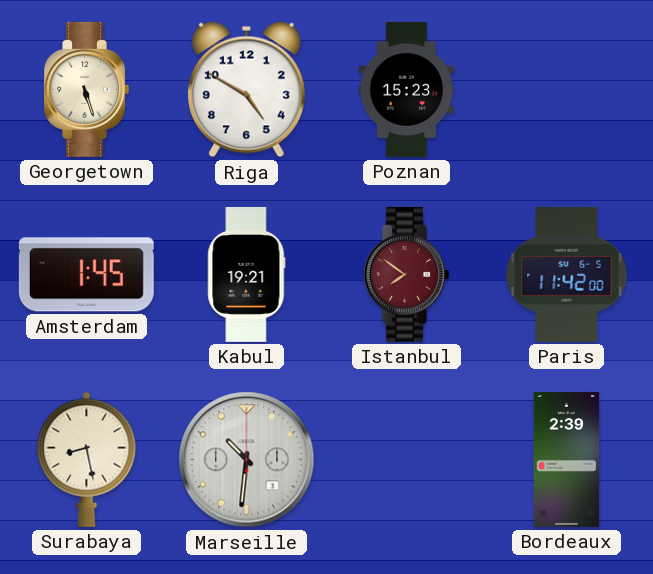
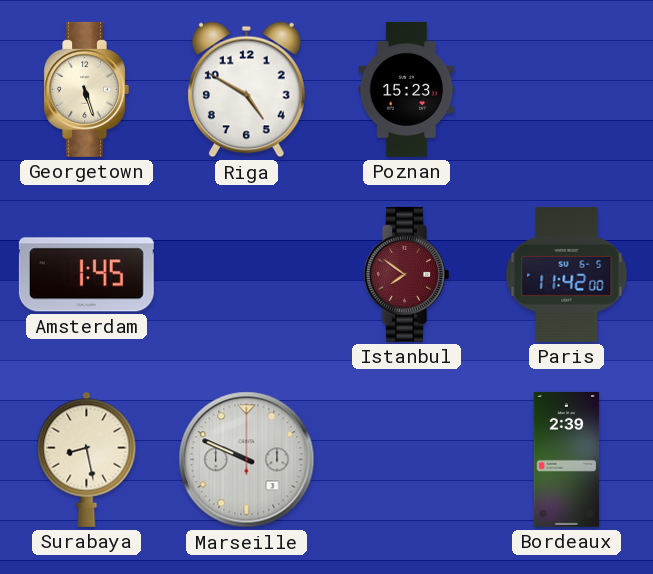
Kabul: 19:21 -> none (247, 274)
Marseille: 10:31 -> 9:49 (247, 460)
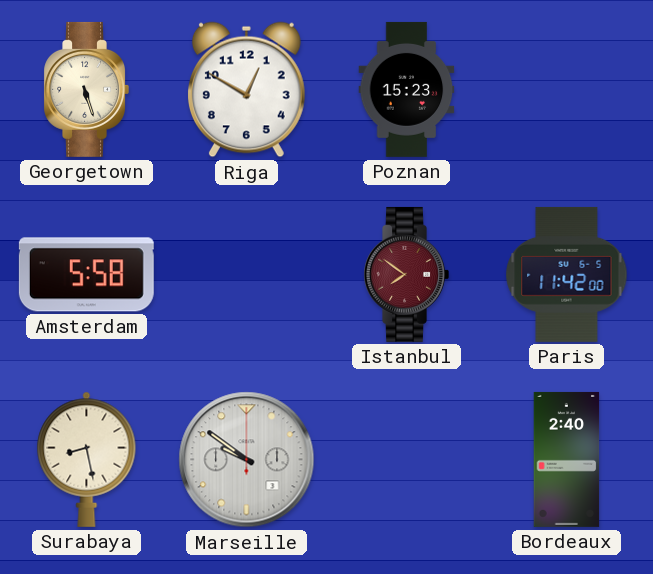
Riga: 4:50 -> 12:50 (246, 90)
Amsterdam: 1:45 -> 5:58 (86, 275)
Marseille: 9:49 -> 9:51 (247, 460)
Bordeaux: 2:39 -> 2:40 (567, 459)
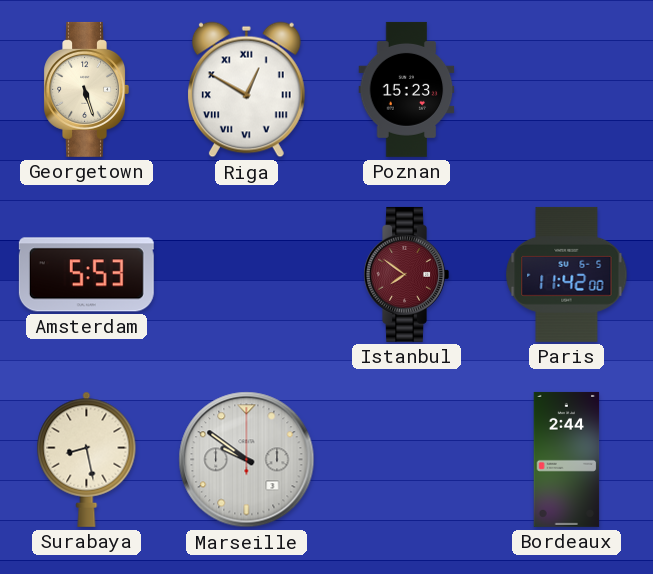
Riga numerals: Arabic -> Roman (246, 90)
Amsterdam: 5:58 -> 5:53 (86, 275)
Bordeaux: 2:40 -> 2:44 (567, 459)
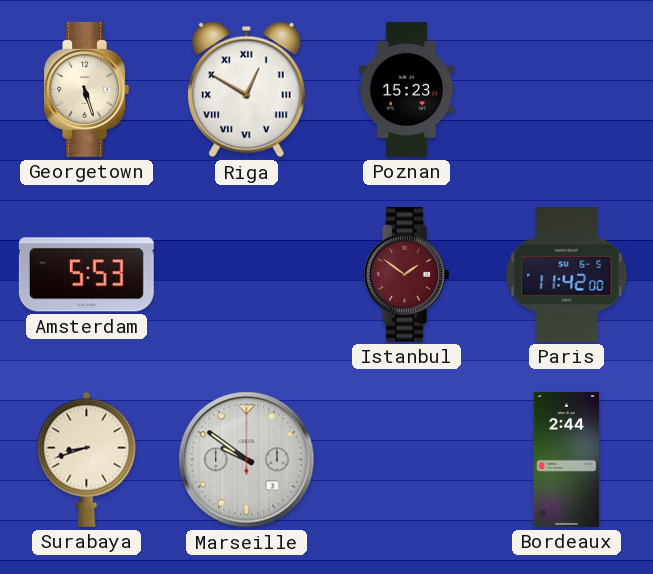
Istanbul: 7:51 -> 1:51 (406, 274)
Surabaya: 8:28 -> 8:42 (87, 459)
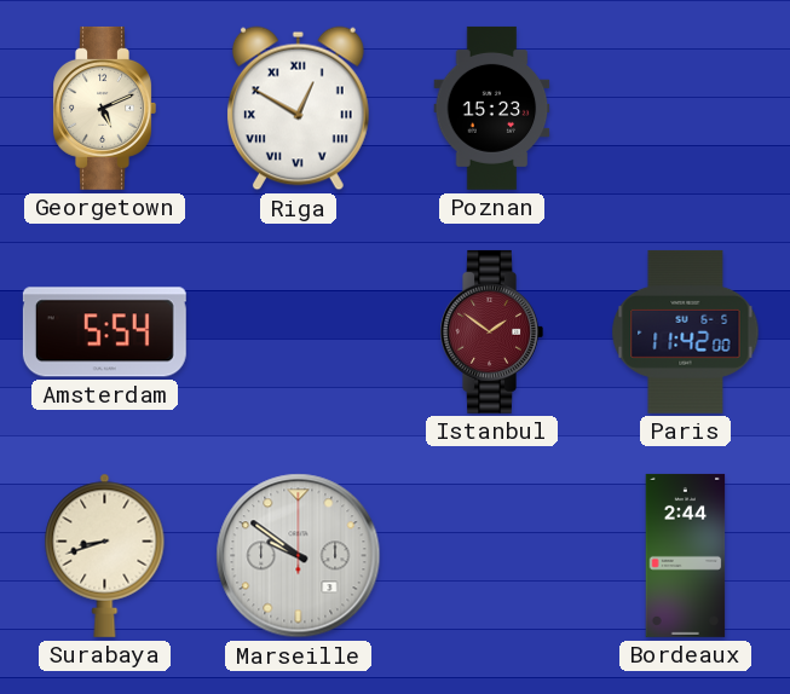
Georgetown: 5:27 -> 5:11 (104, 108)
Amsterdam: 5:53 -> 5:54 (104, 332)
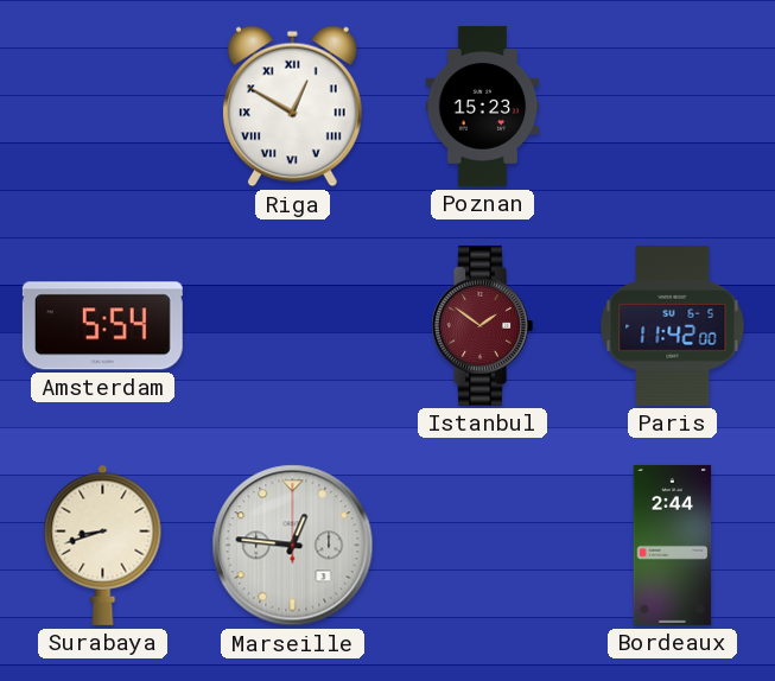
Georgetown: 5:11 -> none (104, 108)
Marseille: 9:51 -> 12:46 (293, 546)
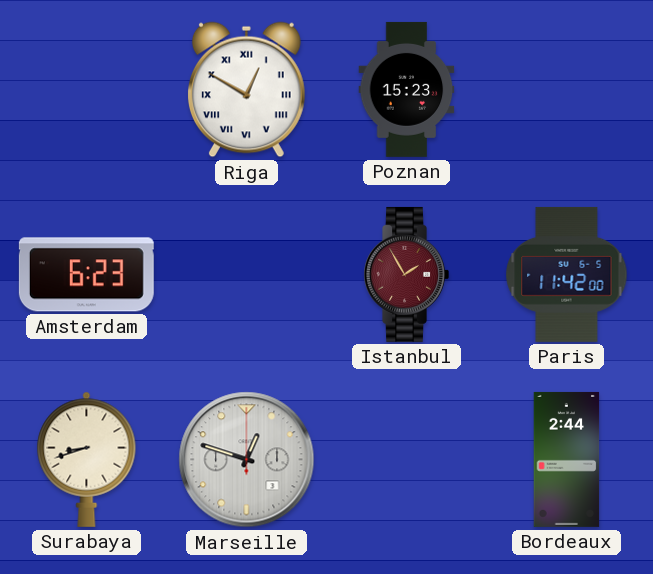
Amsterdam: 5:54 -> 6:23 (86, 275)
Istanbul: 1:51 -> 1:55 (406, 274)
Marseille: 12:46 -> 12:48 (247, 460)
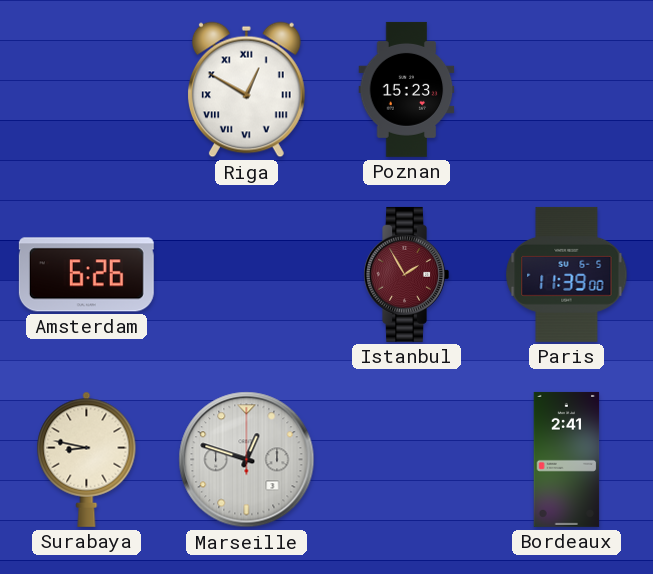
Amsterdam: 6:23 -> 6:26 (86, 275)
Paris: 11:42 -> 11:39 (567, 274)
Surabaya: 8:42 -> 8:47 (87, 459)
Bordeaux: 2:44 -> 2:41 (567, 459)
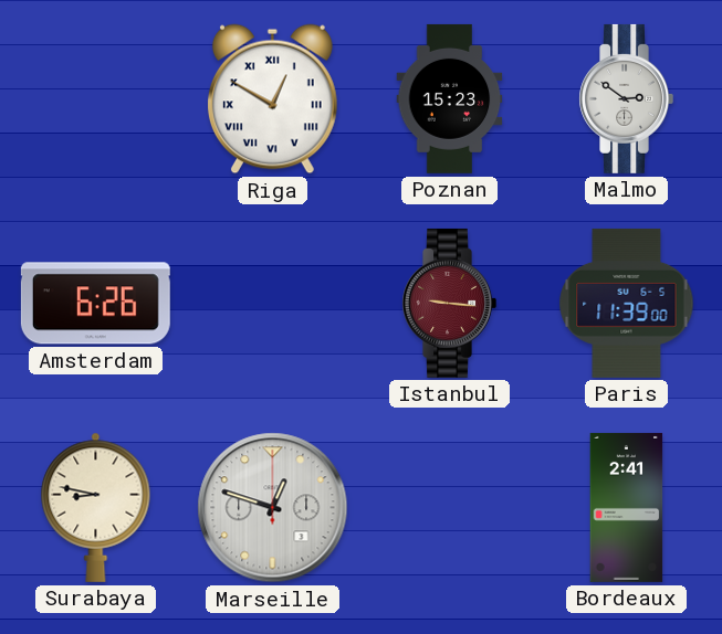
Malmo: none -> 2:51 (626, 98)
Istanbul: 1:55 -> 9:16 (449, 303)
